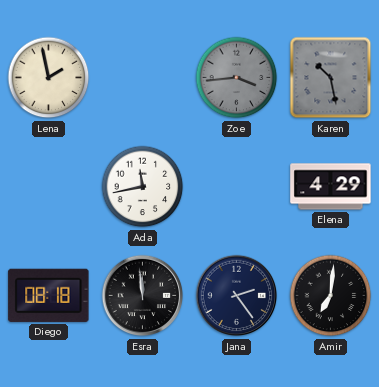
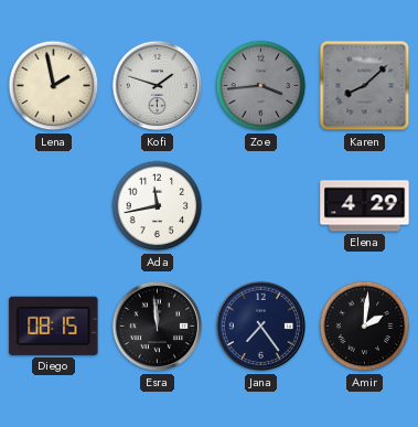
Kofi: none -> 1:48 (158, 86)
Karen: 10:28 -> 8:08 (365, 86)
Diego: 08:18 -> 08:15 (54, 325)
Jana: 2:24 -> 7:24 (261, 327)
Amir: 7:01 -> 2:01 (365, 327)
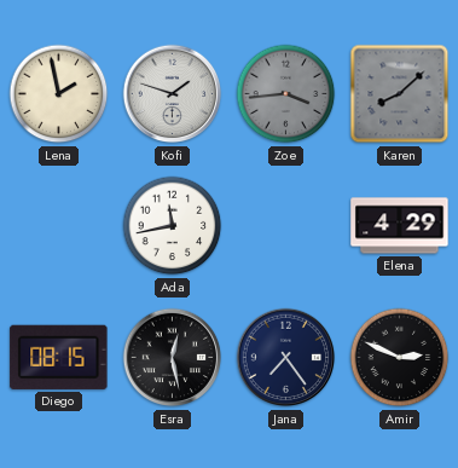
Esra: 11:59 -> 12:28 (173, 358)
Amir: 2:01 -> 2:49 (400, 358)
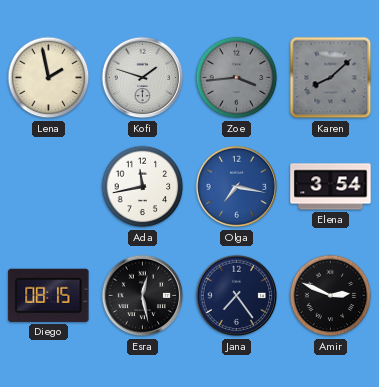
Olga: none -> 7:17 (237, 187)
Elena: 4:29 -> 3:54 (331, 187)
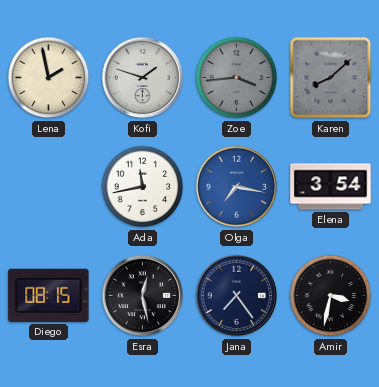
Amir: 2:49 -> 3:32 (331, 296)
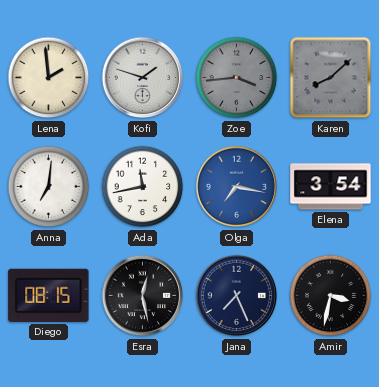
Lena: 1:58 -> 1:59 (49, 78)
Anna: none -> 7:01 (49, 187)
Jana: 7:24 -> 7:26 (237, 296)
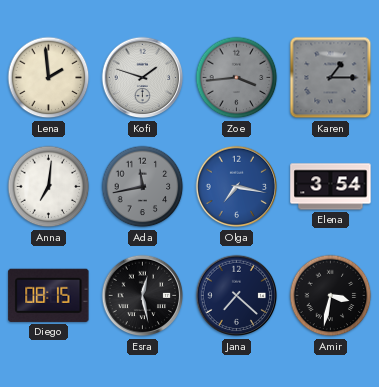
Karen: 8:08 -> 1:15 (331, 78)
Ada dial: white -> grey (143, 187)
Jana: 7:26 -> 7:22 (237, 296)
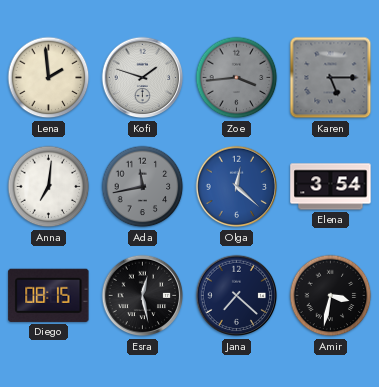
Karen: 1:15 -> 5:15 (331, 78)
Olga: 7:17 -> 12:22 (237, 187)
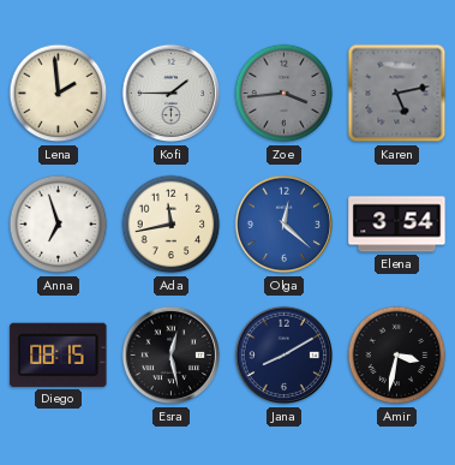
Kofi: 1:48 -> 1:45 (172, 94)
Karen: 5:15 -> 5:13 (397, 94)
Anna: 7:01 -> 6:57 (59, 225)
Ada dial: grey -> cream (172, 225)
Jana: 7:22 -> 8:10 (285, 356)
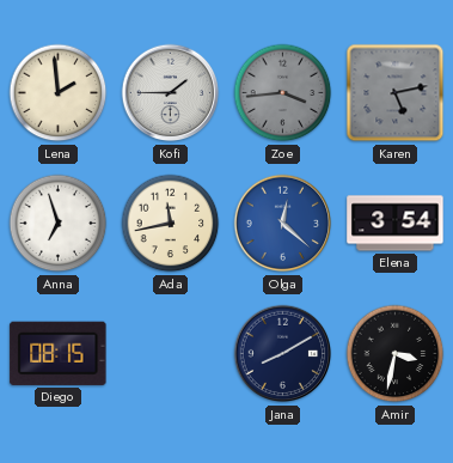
Esra: 12:28 -> none (172, 356)
